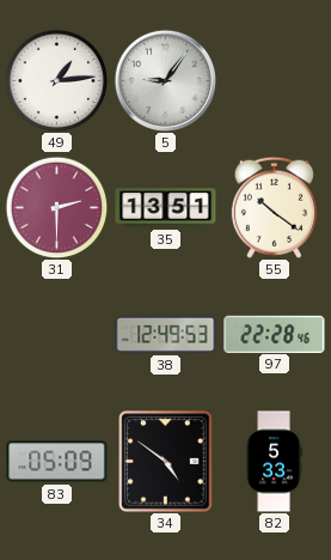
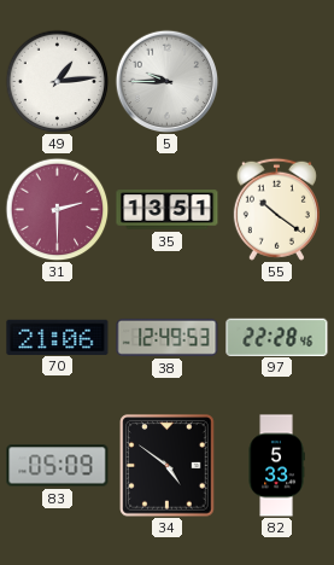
5: 9:06 -> 9:45 (166, 81)
70: none -> 21:06 (58, 337)
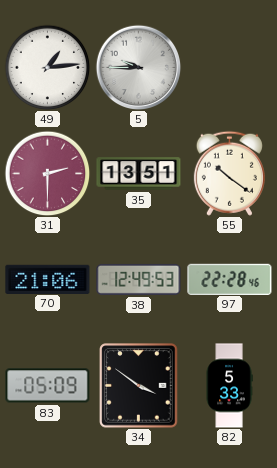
34: 4:51 -> 3:51 (139, 386)
